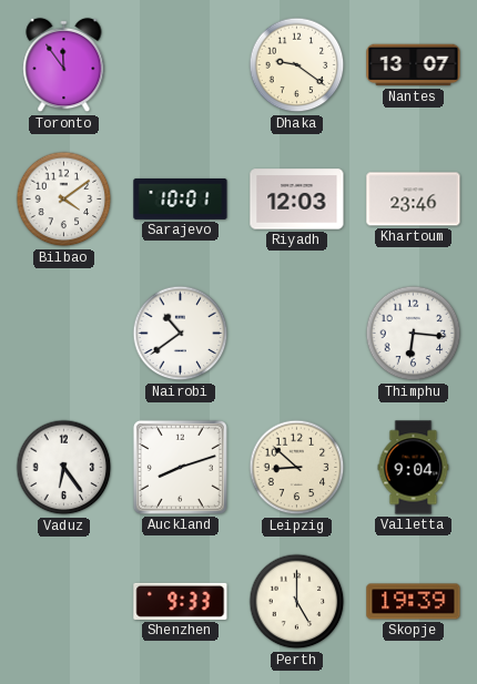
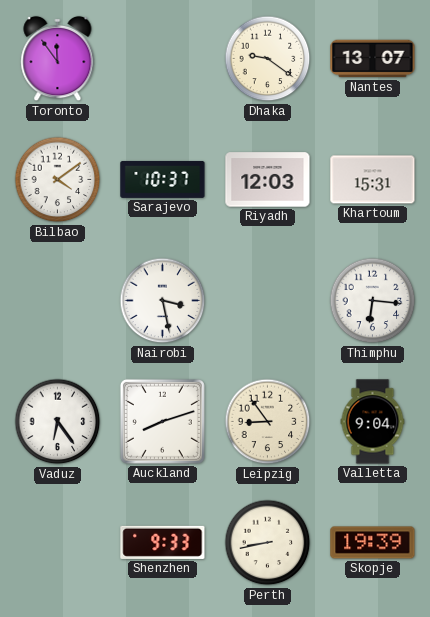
Sarajevo: 10:01 -> 10:37 (163, 179)
Khartoum: 23:46 -> 15:31 (373, 180)
Nairobi: 10:39 -> 3:28 (163, 301)
Leipzig: 8:52 -> 8:54 (268, 422)
Perth: 5:00 -> 8:43 (268, 543)
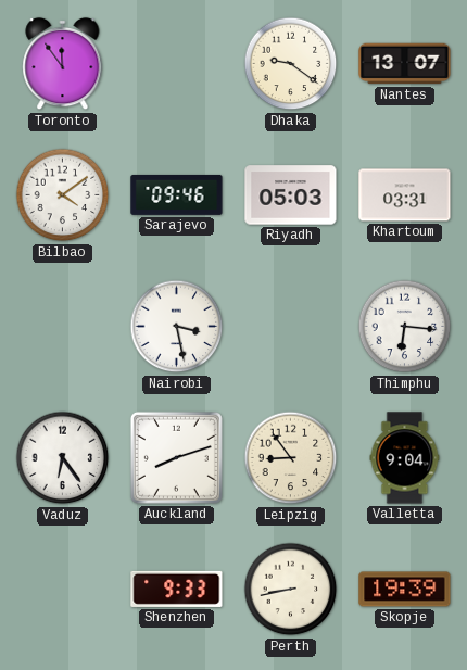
Sarajevo: 10:37 -> 09:46 (177, 194)
Riyadh: 12:03 -> 05:03 (291, 195)
Khartoum: 15:31 -> 03:31 (405, 195)
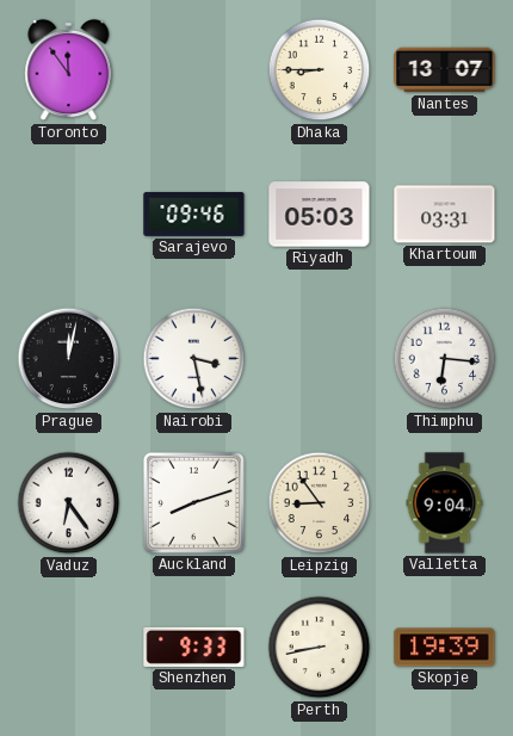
Dhaka: 9:21 -> 8:45 (320, 70)
Bilbao: 4:09 -> none (63, 195)
Prague: none -> 12:02 (69, 359)
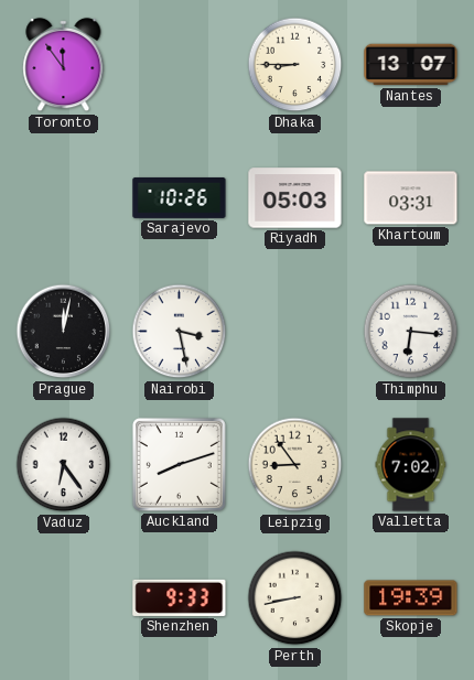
Sarajevo: 09:46 -> 10:26 (180, 197)
Valletta: 9:04 -> 7:02 (411, 465)
